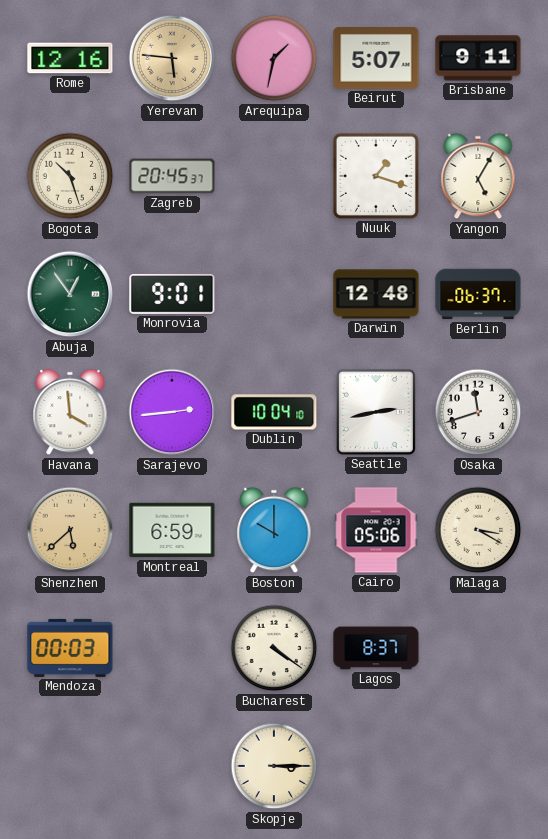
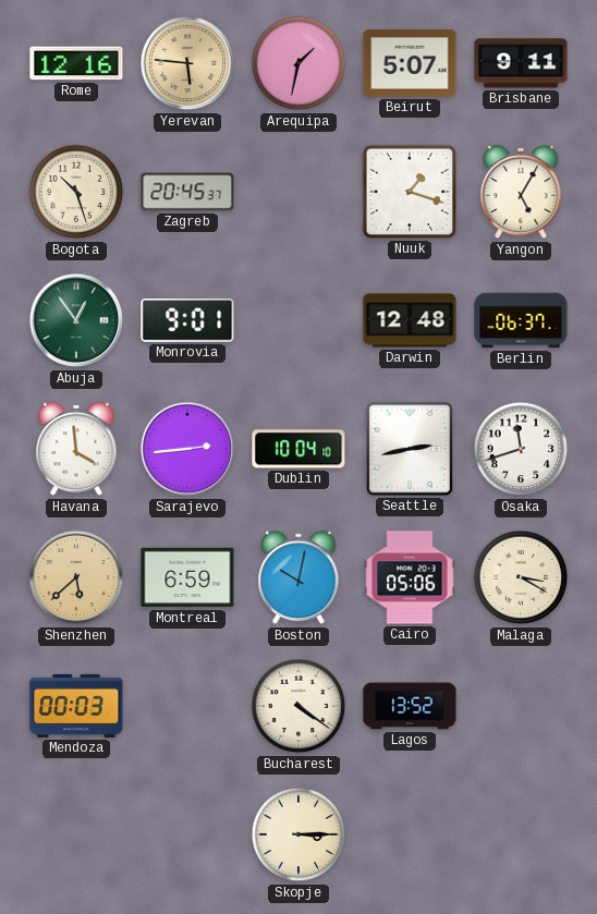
Boston: 10:00 -> 10:02 (298, 577)
Lagos: 8:37 -> 13:52 (410, 706)
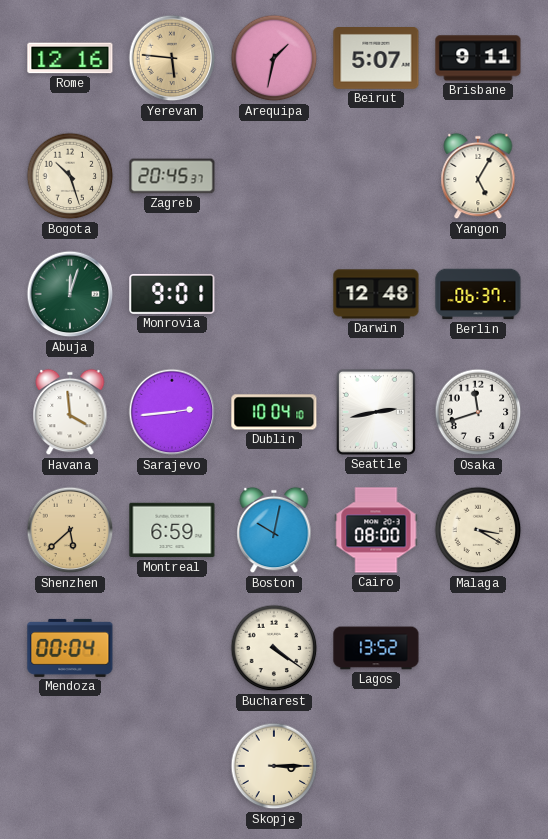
Nuuk: 1:18 -> none (410, 192)
Abuja: 12:54 -> 12:03 (70, 294)
Cairo: 05:06 -> 08:00 (376, 530)
Mendoza: 00:03 -> 00:04 (70, 648)
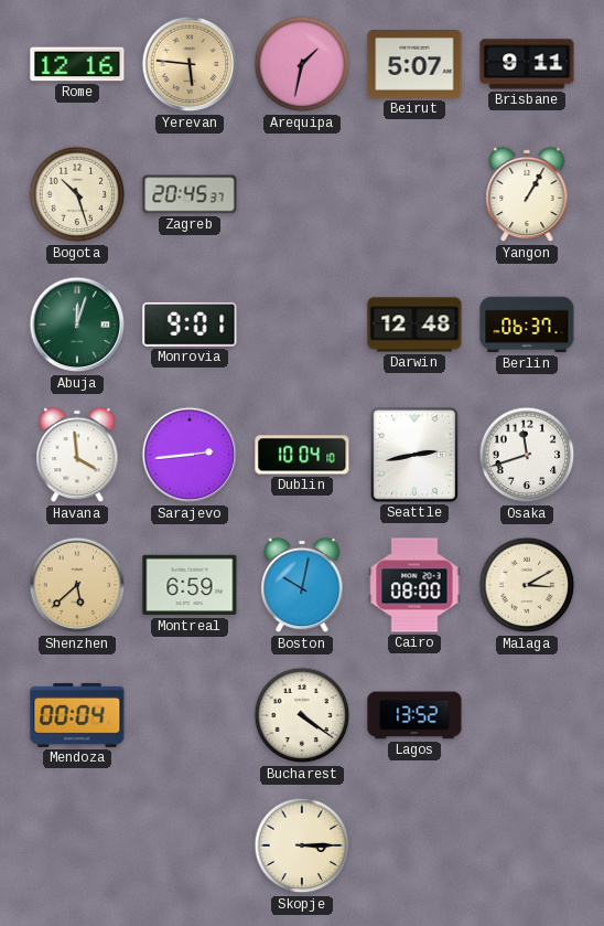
Yangon: 5:05 -> 1:05 (527, 194)
Malaga: 3:20 -> 3:10 (527, 585)
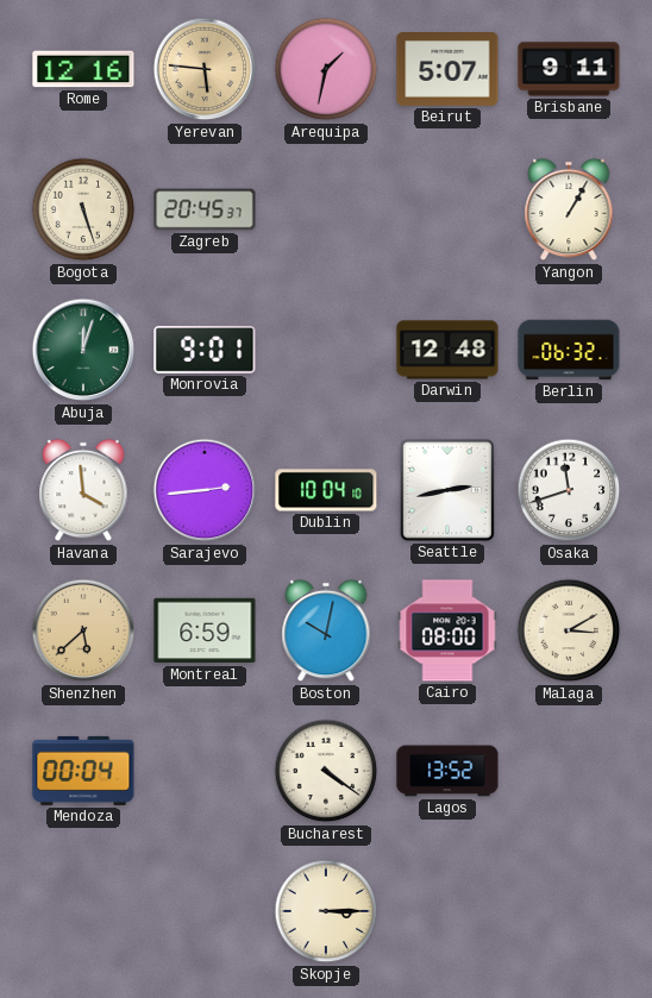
Bogota: 10:27 -> 5:27 (83, 209)
Berlin: 06:37 -> 06:32 (569, 350)
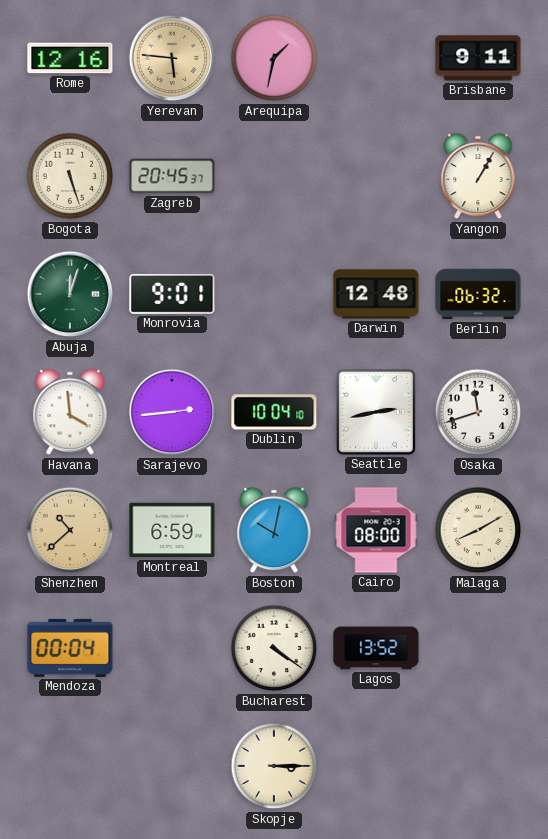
Beirut: 5:07 -> none (447, 70)
Shenzhen: 5:38 -> 10:38 (70, 530)
Malaga: 3:10 -> 8:10 (478, 530)
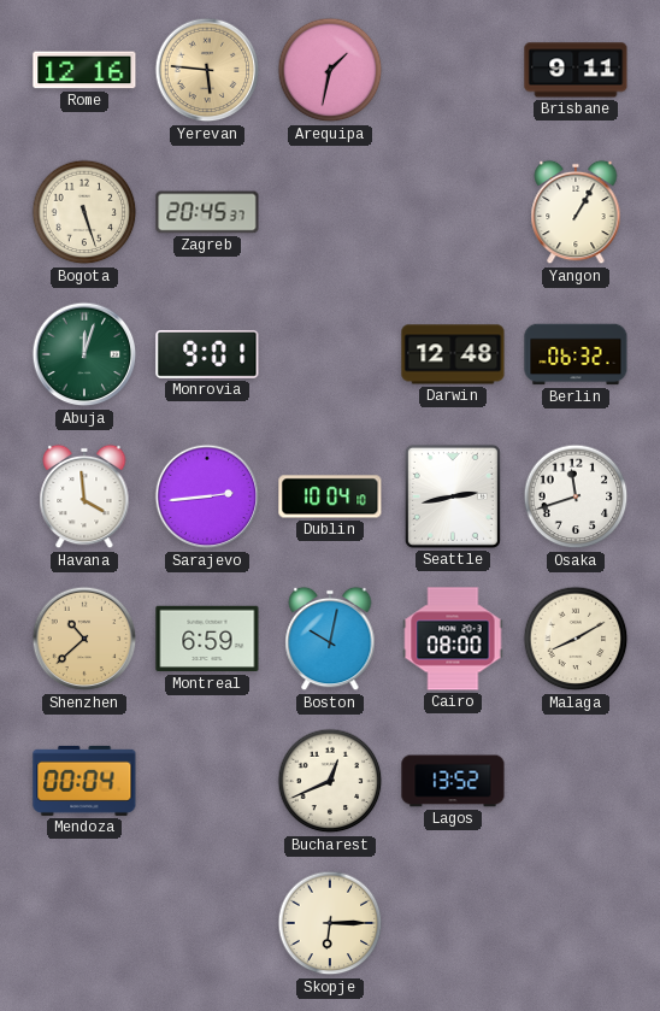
Bucharest: 4:21 -> 12:41 (330, 781)
Skopje: 3:15 -> 6:15 (330, 923)
